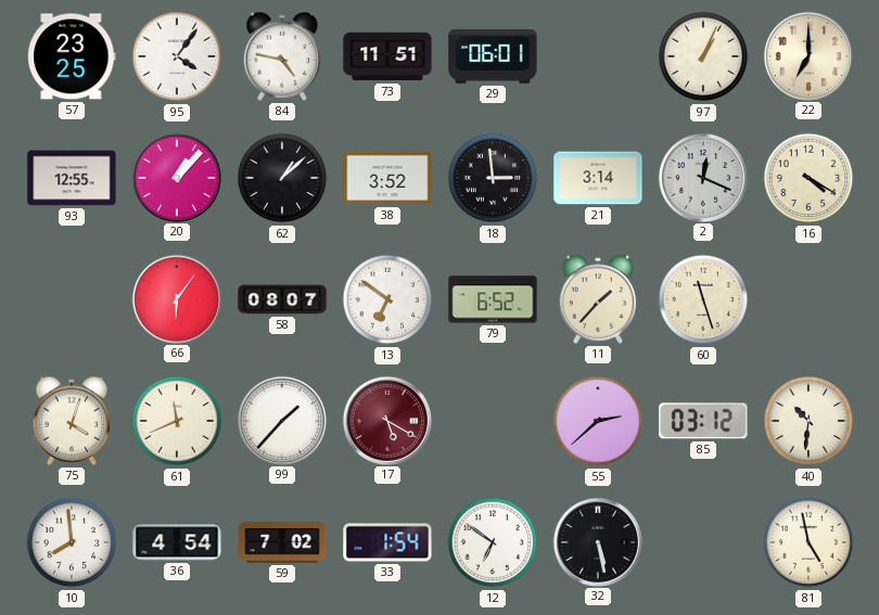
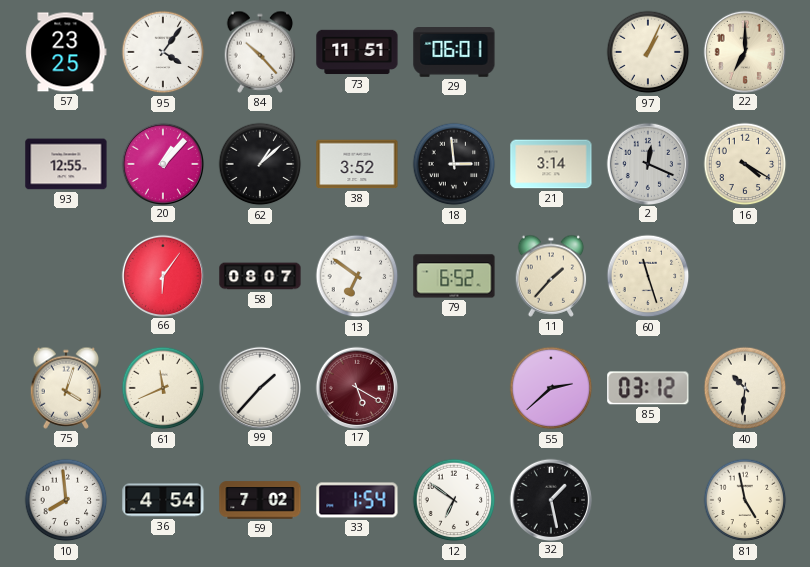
84: 4:47 -> 10:23 (260, 52)
32: 5:28 -> 1:28 (550, 499)
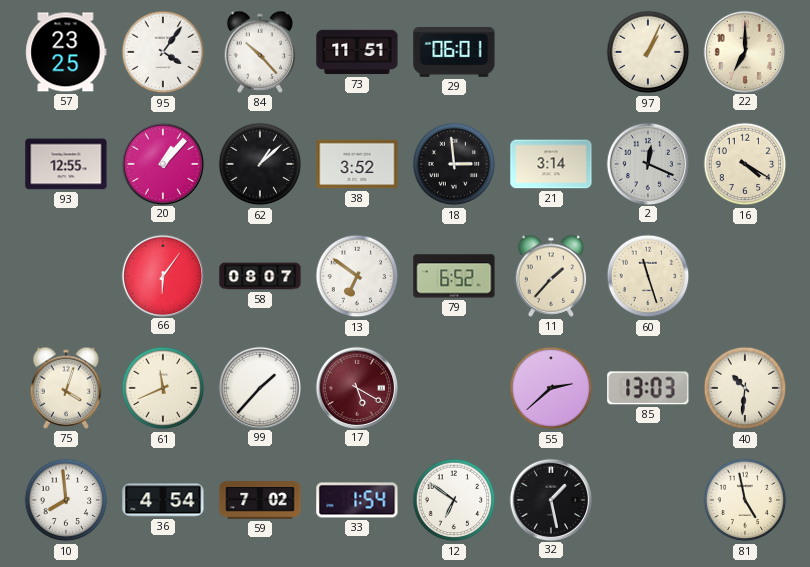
85: 03:12 -> 13:03 (648, 388)
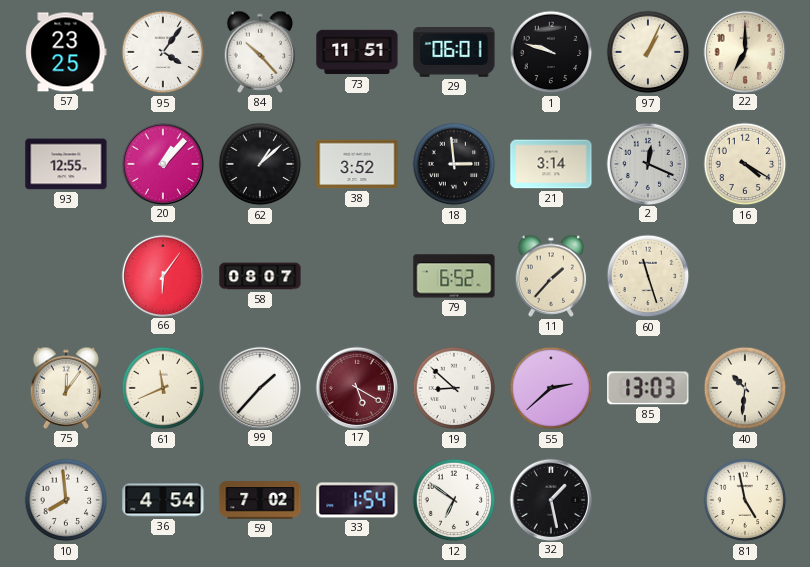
1: none -> 9:48 (551, 52)
13: 6:51 -> none (357, 276)
75: 4:03 -> 12:06 (66, 388)
19: none -> 8:52 (454, 388)
